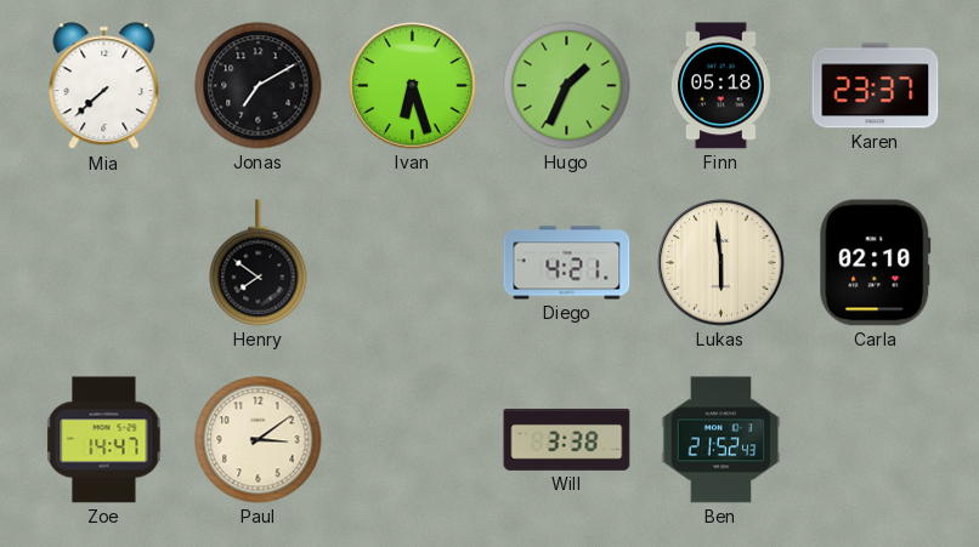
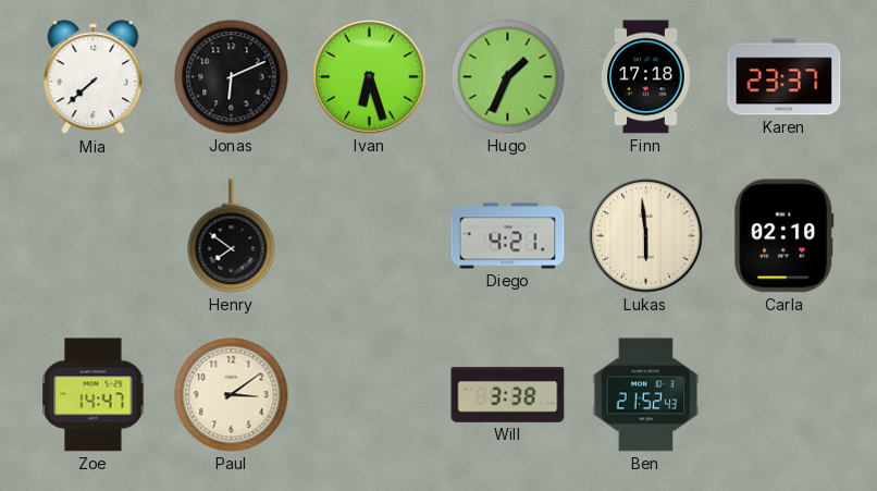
Jonas: 7:10 -> 6:11 (232, 77)
Finn: 05:18 -> 17:18 (646, 77)
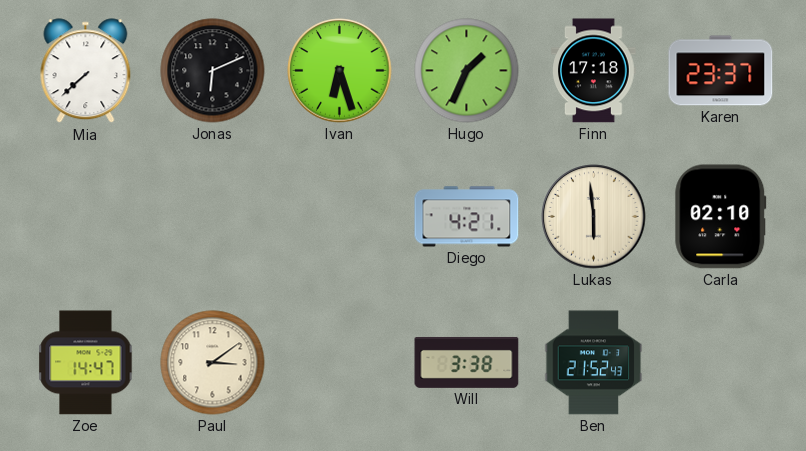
Henry: 7:51 -> none (232, 236)
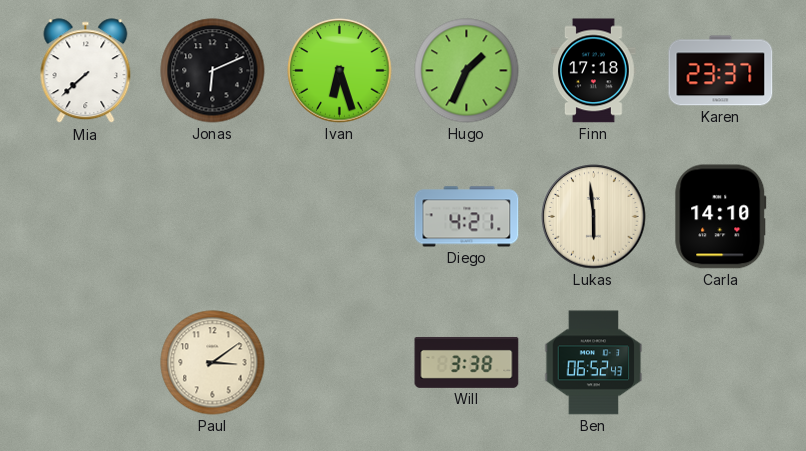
Carla: 02:10 -> 14:10 (721, 217)
Zoe: 14:47 -> none (86, 363)
Ben: 21:52 -> 06:52 (594, 363)
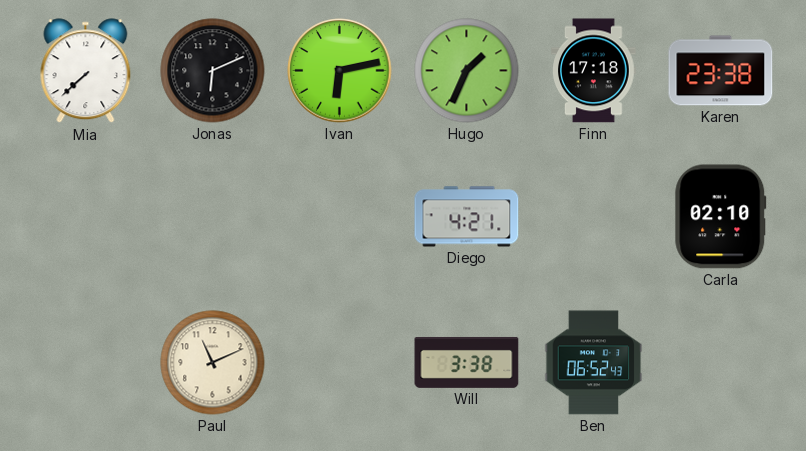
Ivan: 6:27 -> 6:13 (340, 71)
Karen: 23:37 -> 23:38 (721, 71)
Lukas: 5:59 -> none (594, 217)
Carla: 14:10 -> 02:10 (721, 217)
Paul: 3:09 -> 11:11 (213, 363)
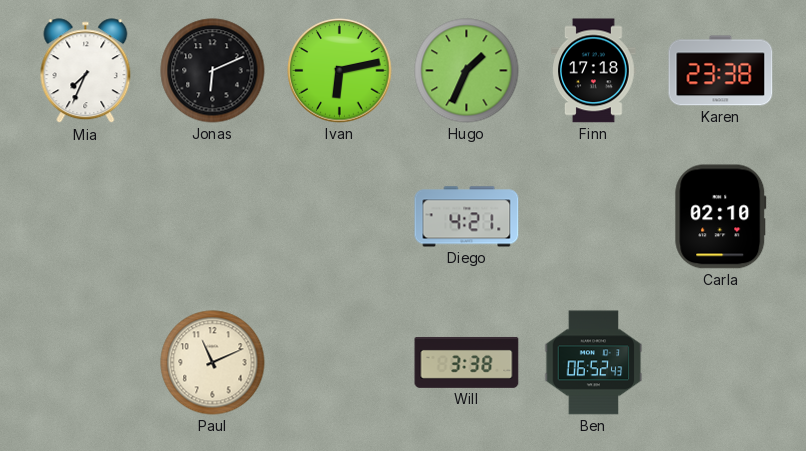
Mia: 7:38 -> 7:34 (86, 71)
